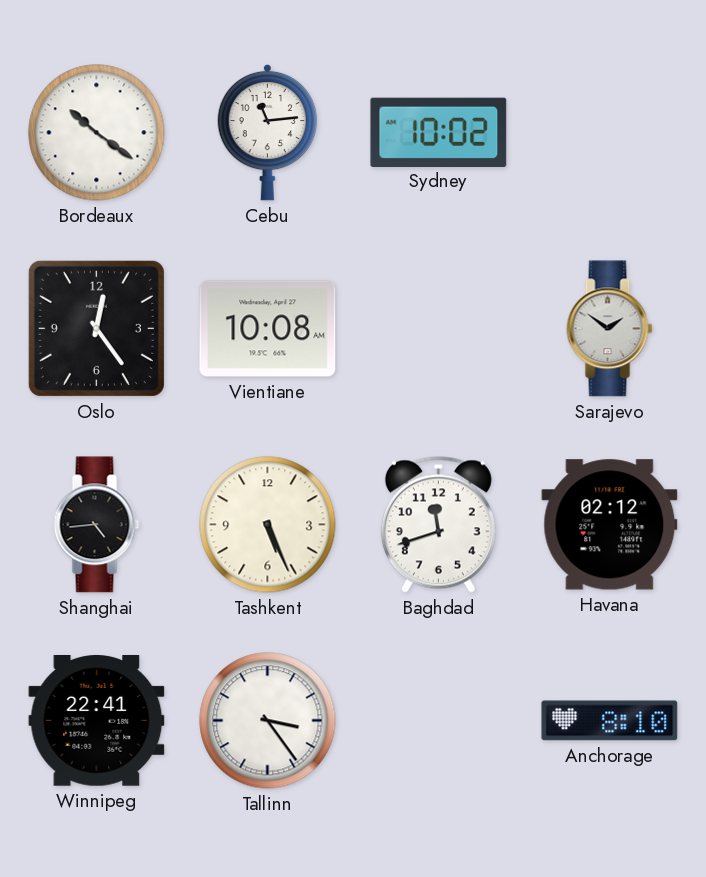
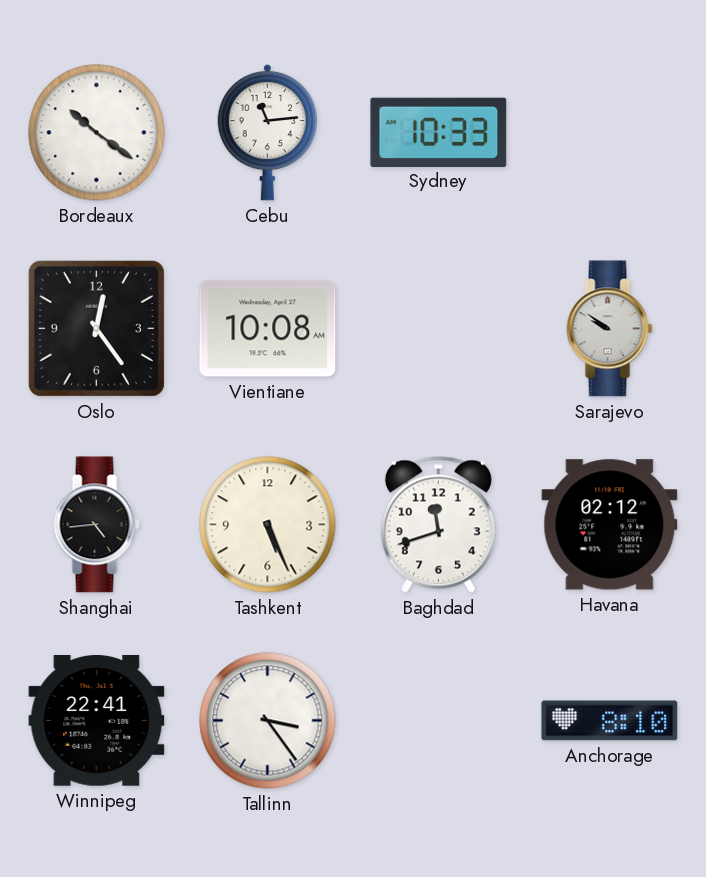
Sydney: 10:02 -> 10:33 (439, 132)
Sarajevo: 1:51 -> 9:51 (610, 329)
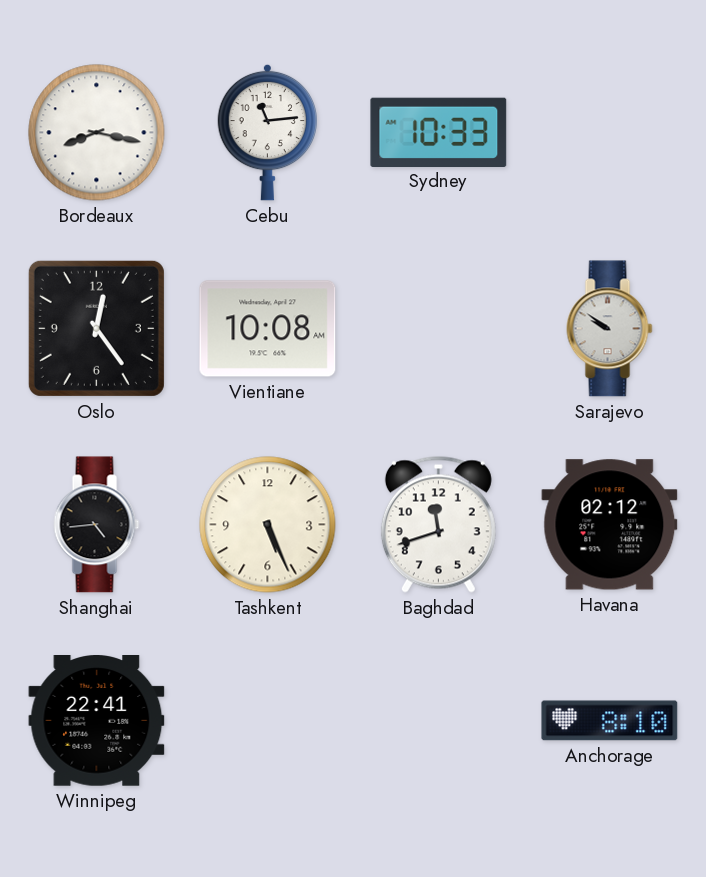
Bordeaux: 10:21 -> 8:17 (97, 133)
Tallinn: 3:24 -> none (268, 721)
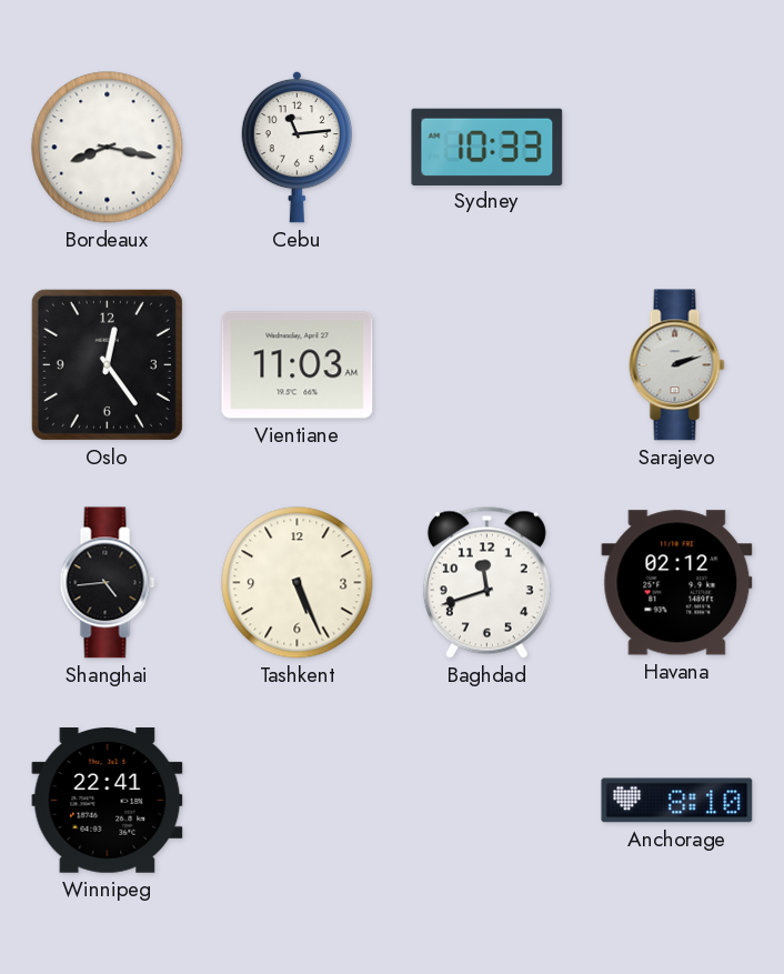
Vientiane: 10:08 -> 11:03 (298, 365)
Sarajevo: 9:51 -> 2:12 (677, 365)
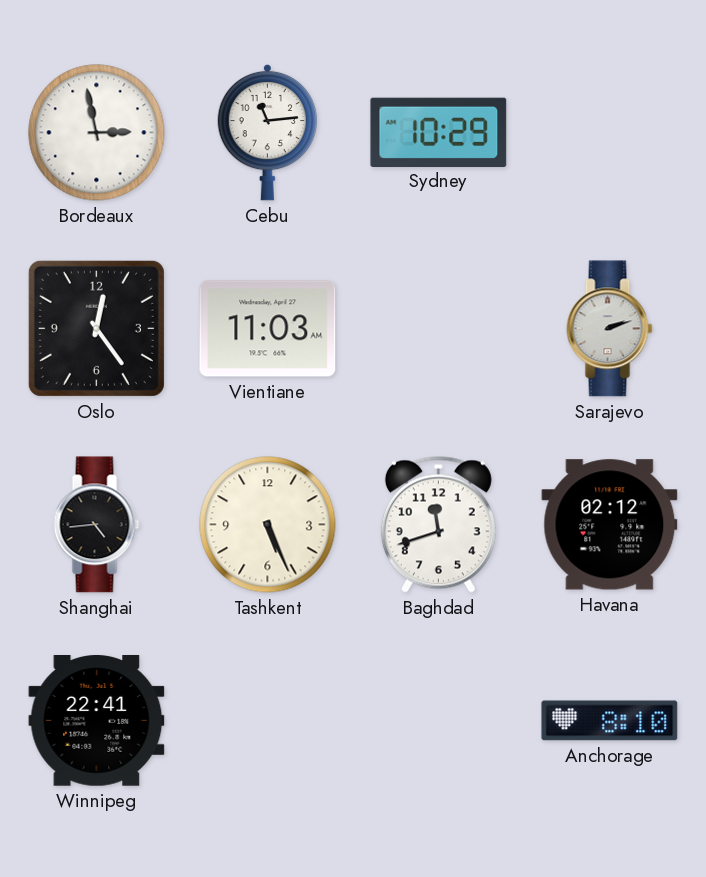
Bordeaux: 8:17 -> 2:58 (97, 133)
Sydney: 10:33 -> 10:29 (439, 132)
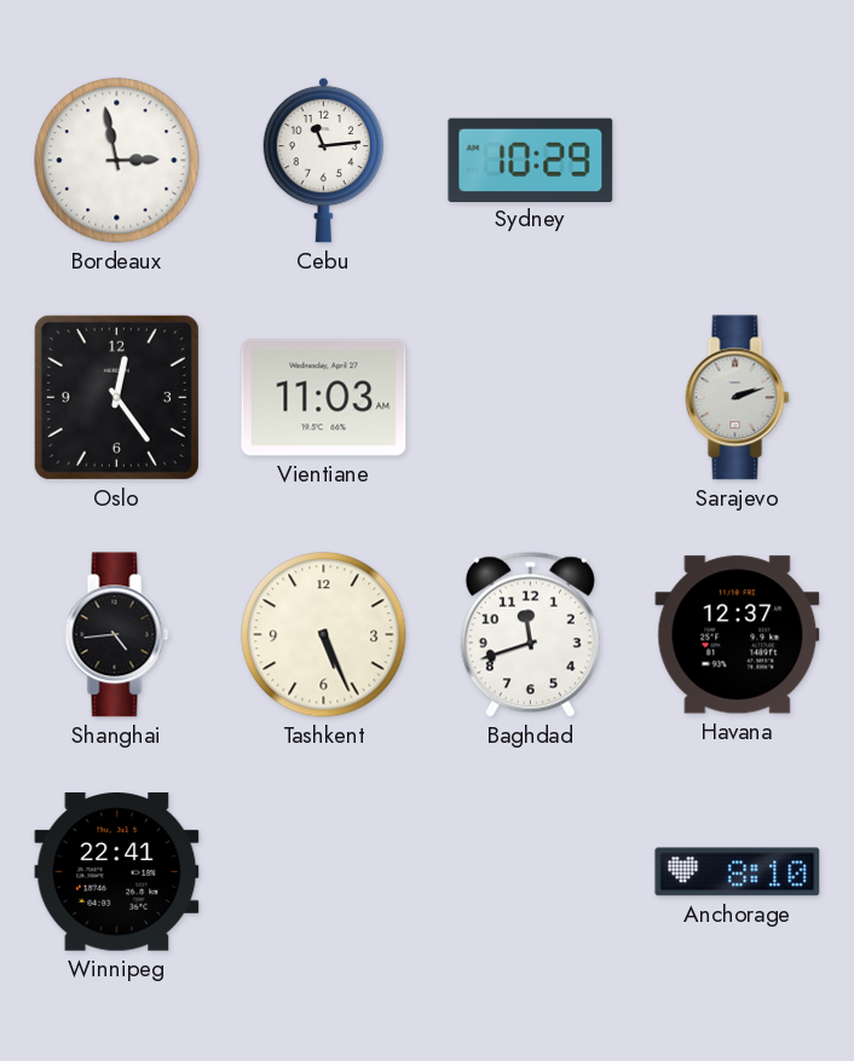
Havana: 02:12 -> 12:37 (738, 635)
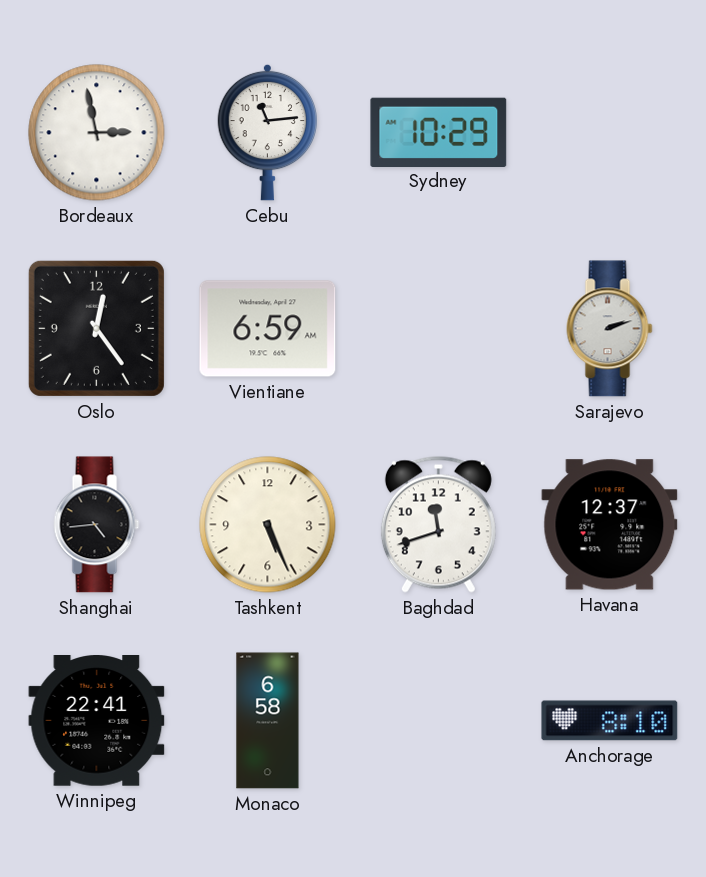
Vientiane: 11:03 -> 6:59 (268, 329)
Monaco: none -> 6:58 (268, 721)
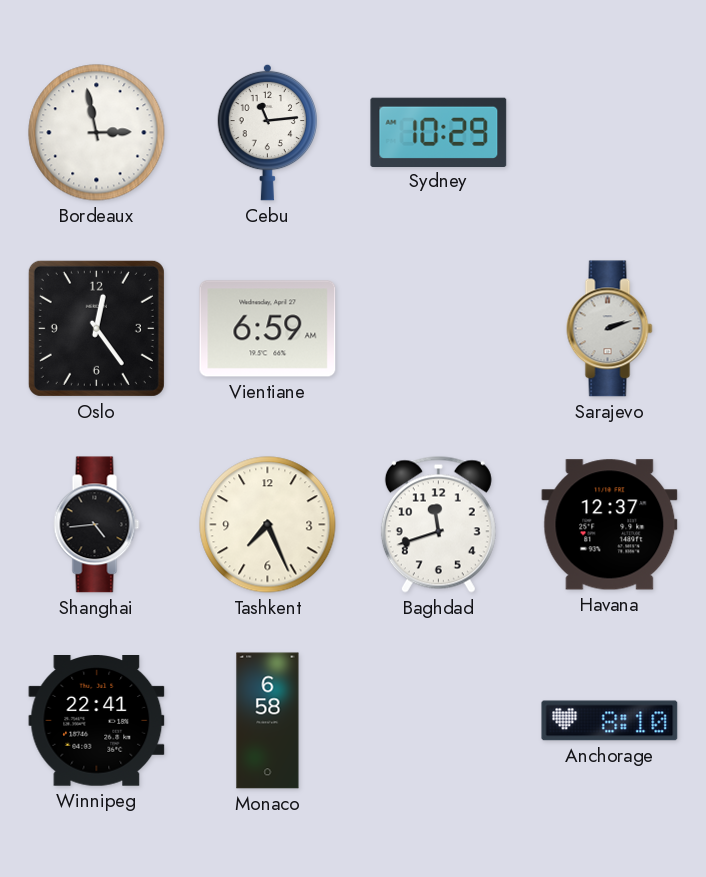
Tashkent: 5:26 -> 7:26 (268, 525)
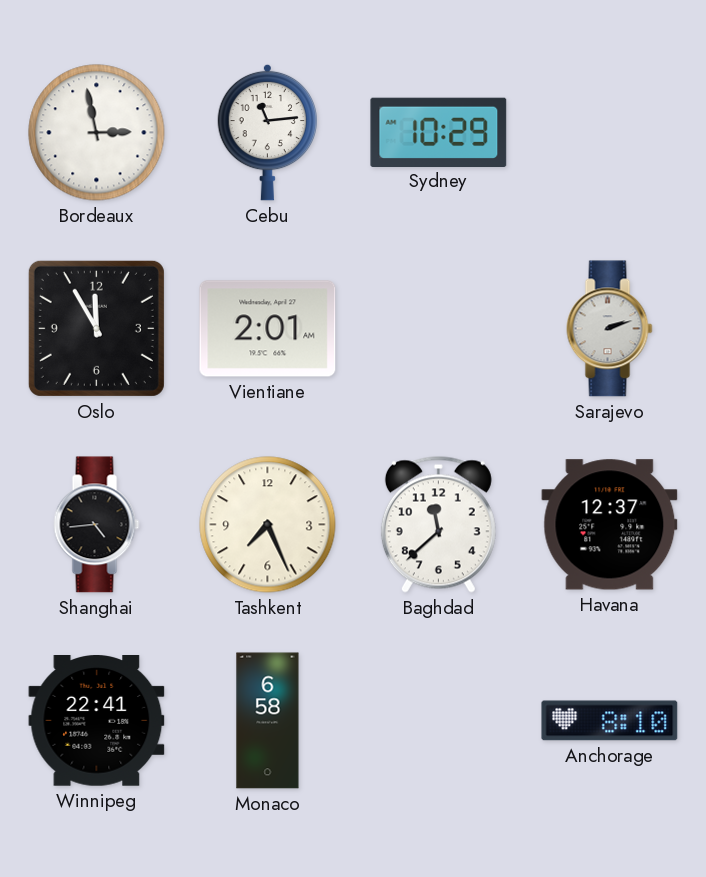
Oslo: 12:24 -> 11:55 (96, 328)
Vientiane: 6:59 -> 2:01 (268, 329)
Baghdad: 11:42 -> 11:38 (438, 524)
